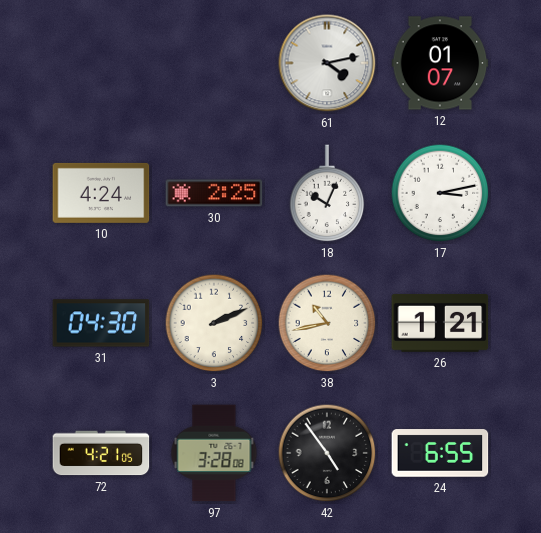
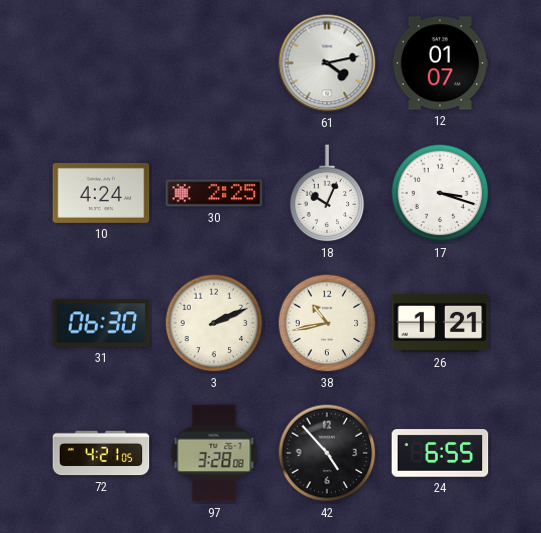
17: 3:13 -> 3:18 (440, 193)
31: 04:30 -> 06:30 (101, 323)
42: 4:54 -> 4:53 (327, 453)
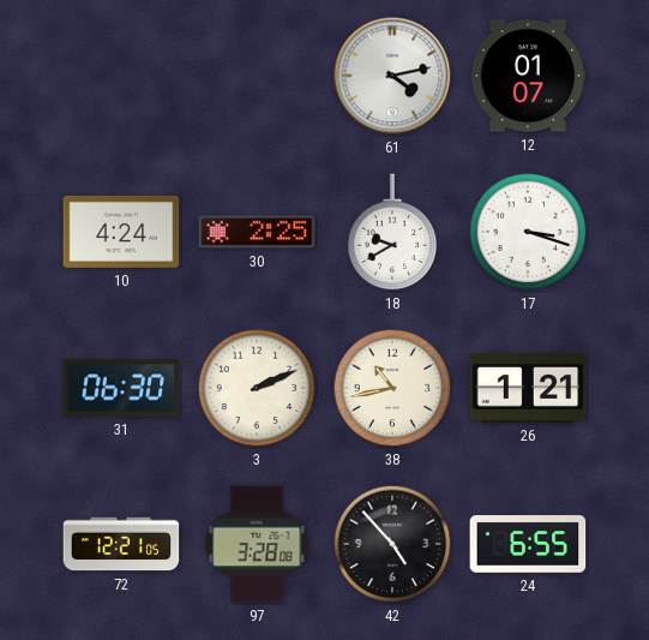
18: 10:04 -> 9:40 (392, 233)
72: 4:21 -> 12:21 (121, 544)
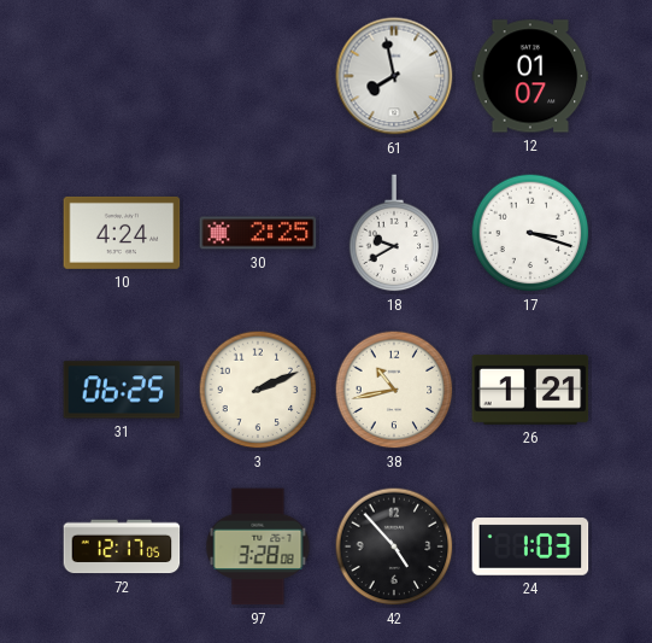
61: 4:13 -> 7:58 (394, 76)
31: 06:30 -> 06:25 (122, 390)
72: 12:21 -> 12:17 (122, 546)
24: 6:55 -> 1:03 (530, 546)
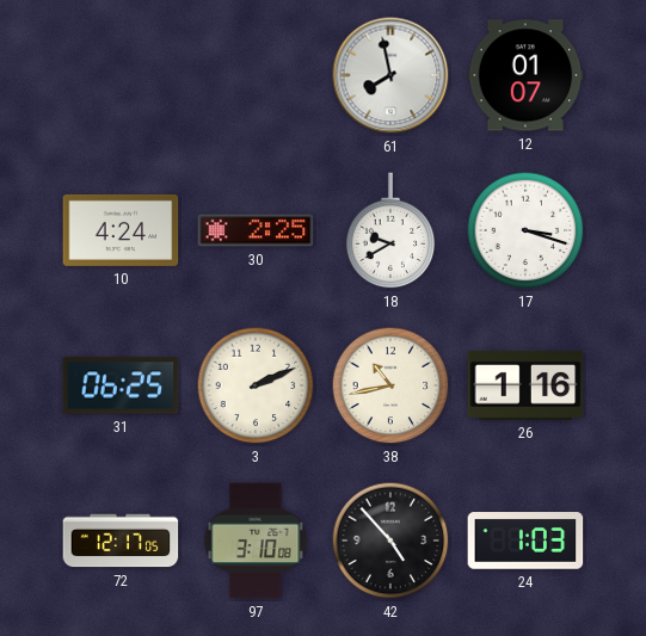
26: 1:21 -> 1:16 (525, 385)
97: 3:28 -> 3:10 (256, 541)
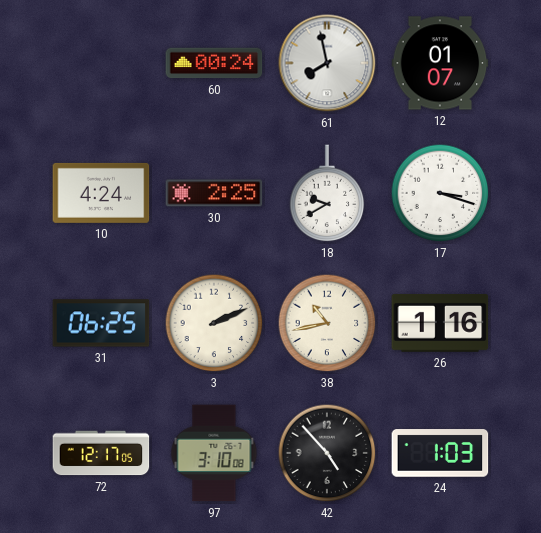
60: none -> 00:24 (214, 63)
